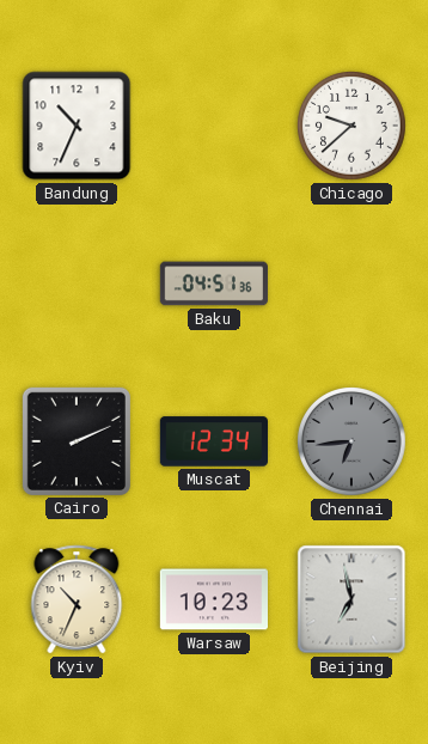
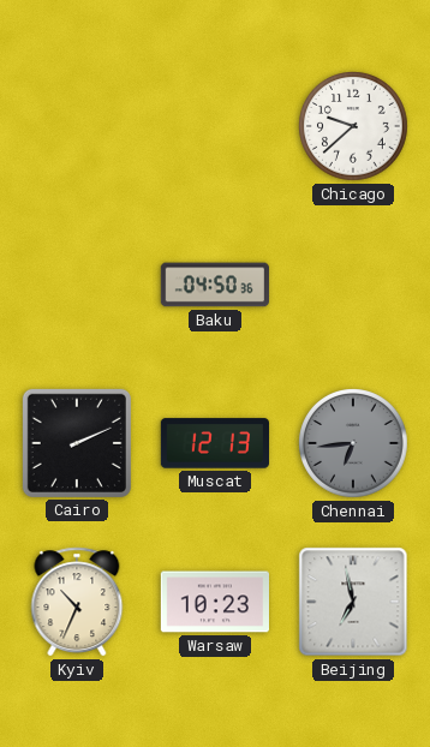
Bandung: 10:34 -> none (77, 126)
Baku: 04:51 -> 04:50 (215, 285)
Muscat: 12:34 -> 12:13 (214, 443)
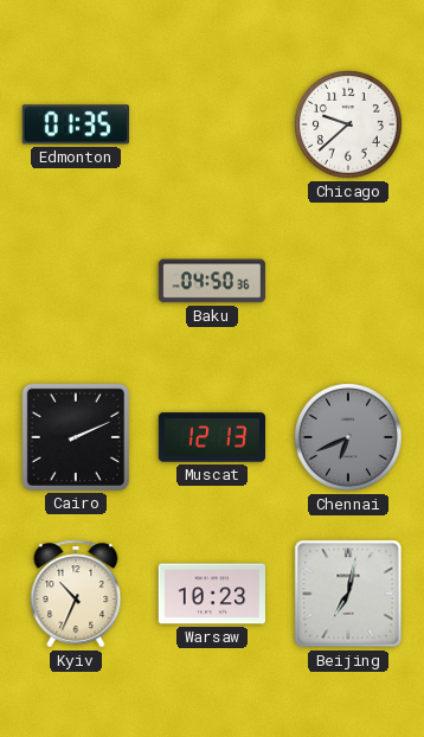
Edmonton: none -> 01:35 (76, 124)
Chennai: 6:44 -> 6:41 (349, 438)
Beijing: 6:58 -> 7:02 (348, 594)
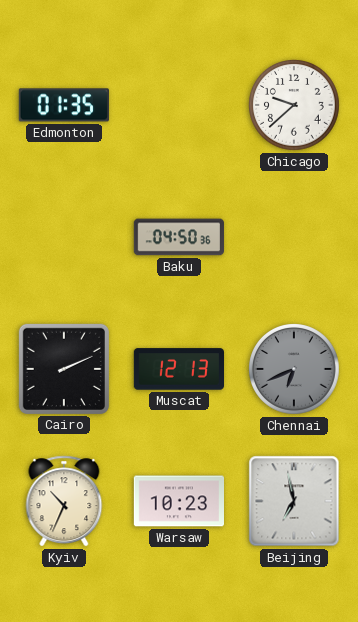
Beijing: 7:02 -> 6:58 (294, 501)
